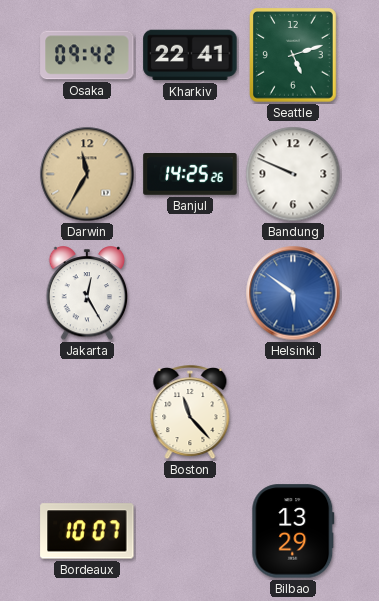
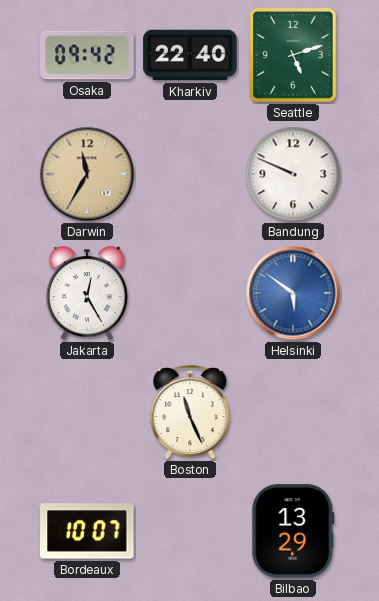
Kharkiv: 22:41 -> 22:40 (190, 55)
Banjul: 14:25 -> none (190, 174)
Boston: 11:23 -> 11:26 (190, 413)
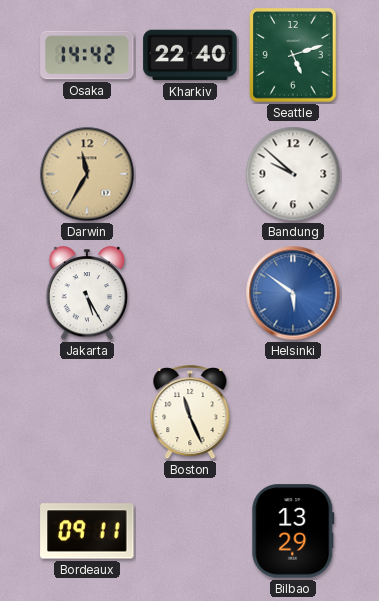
Osaka: 09:42 -> 14:42 (87, 55)
Bandung: 9:49 -> 9:52 (293, 174)
Jakarta: 12:25 -> 5:25 (87, 294)
Bordeaux: 10:07 -> 09:11 (87, 531)
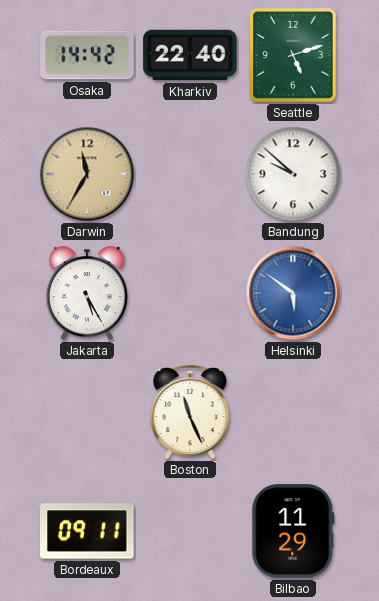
Bilbao: 13:29 -> 11:29 (293, 531)
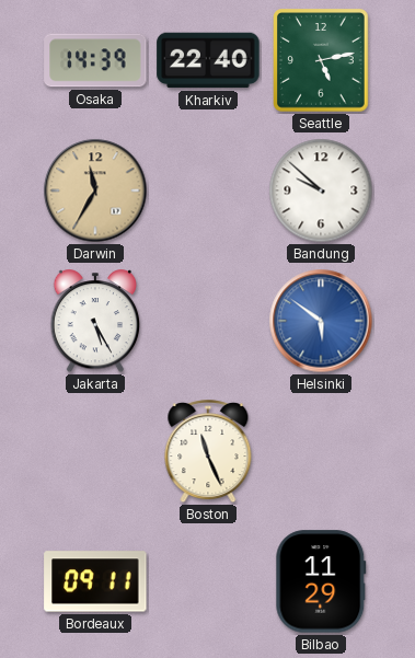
Osaka: 14:42 -> 14:39 (95, 60)
Seattle: 5:12 -> 5:13 (321, 60)
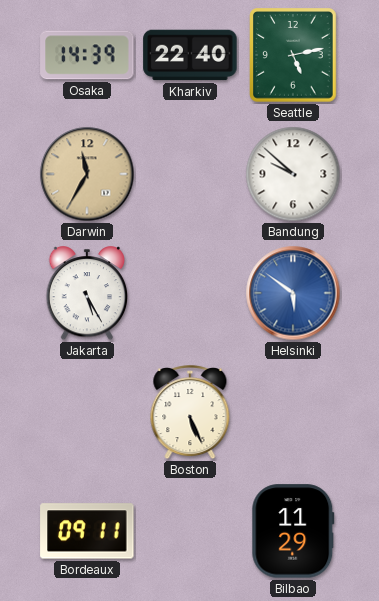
Boston: 11:26 -> 5:26 (190, 413)
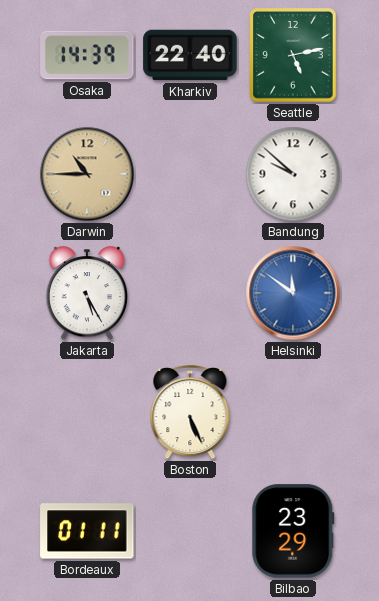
Darwin: 11:35 -> 10:45 (87, 174)
Helsinki: 5:51 -> 11:51 (293, 293)
Bordeaux: 09:11 -> 01:11 (87, 531)
Bilbao: 11:29 -> 23:29 (293, 531)
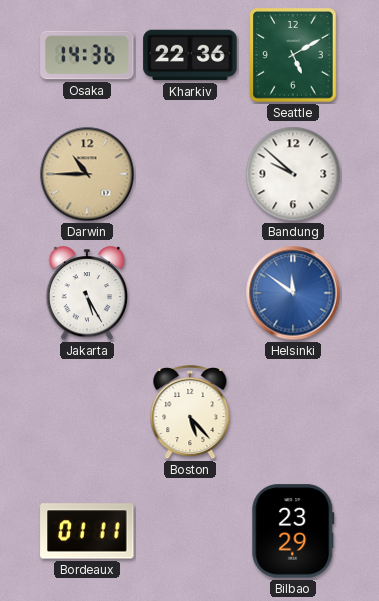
Osaka: 14:39 -> 14:36 (87, 55)
Kharkiv: 22:40 -> 22:36 (190, 55)
Seattle: 5:13 -> 5:10 (293, 55)
Boston: 5:26 -> 5:23 (190, 413)
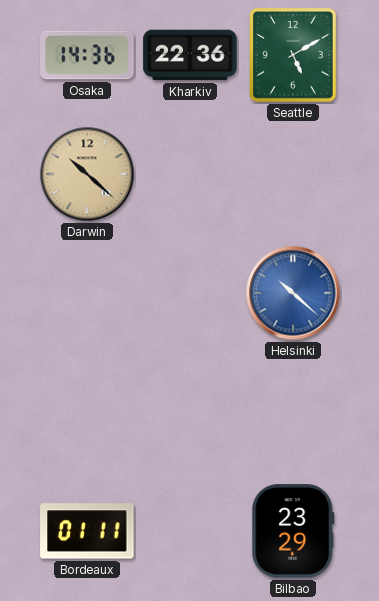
Darwin: 10:45 -> 10:22 (87, 174)
Bandung: 9:52 -> none (293, 174)
Jakarta: 5:25 -> none (87, 294)
Helsinki: 11:51 -> 10:22 (293, 293)
Boston: 5:23 -> none (190, 413)
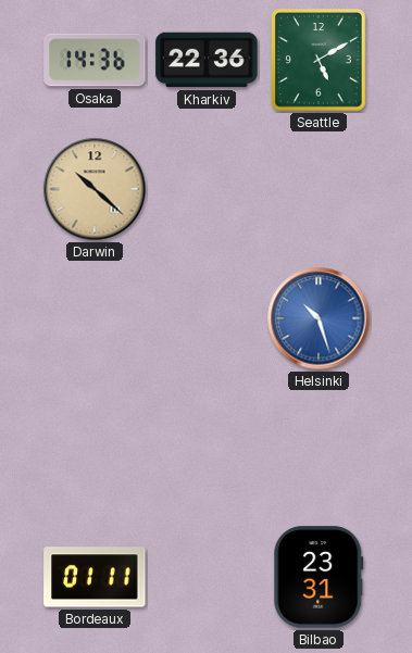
Helsinki: 10:22 -> 10:27 (319, 318)
Bilbao: 23:29 -> 23:31 (319, 577)
